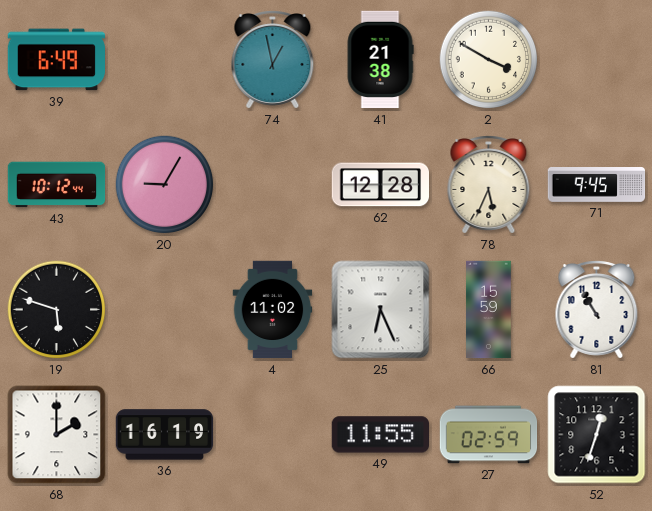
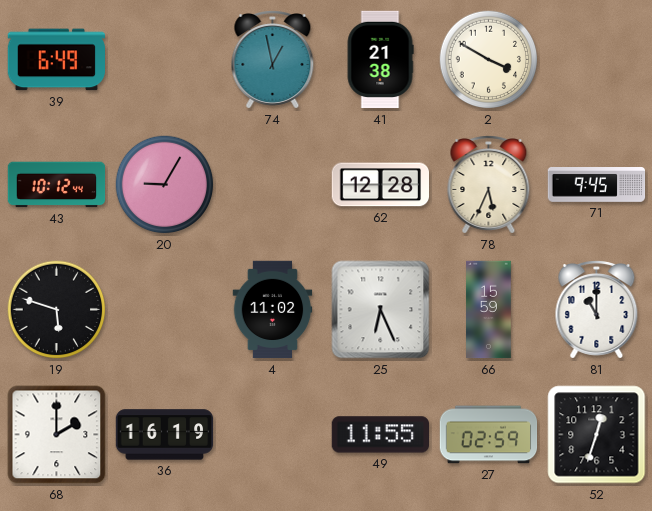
81: 10:55 -> 11:00 (597, 310)
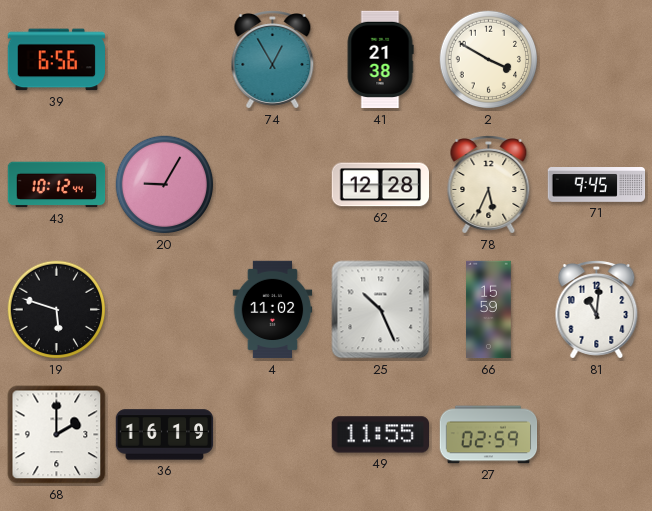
39: 6:49 -> 6:56 (56, 60)
74: 12:58 -> 12:55 (273, 60)
25: 6:26 -> 10:26 (381, 310)
81: 11:00 -> 11:01 (597, 310)
52: 12:33 -> none (597, 435)
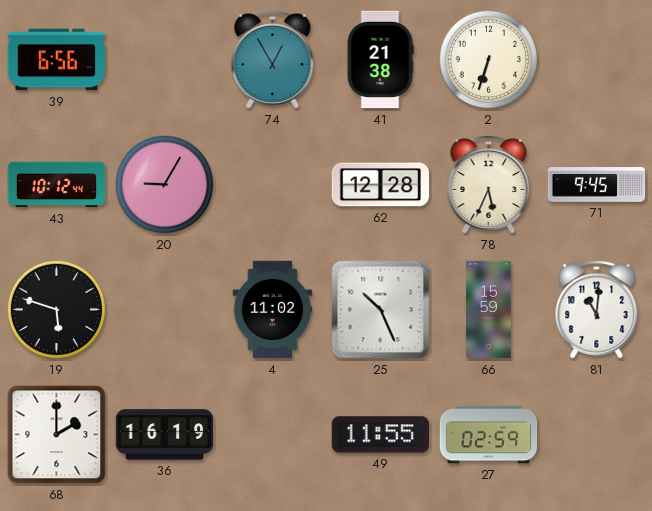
2: 3:50 -> 6:33 (489, 60)
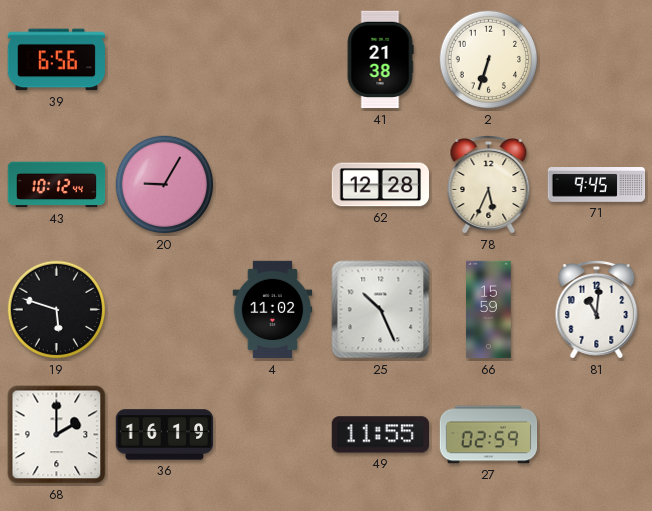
74: 12:55 -> none (273, 60)
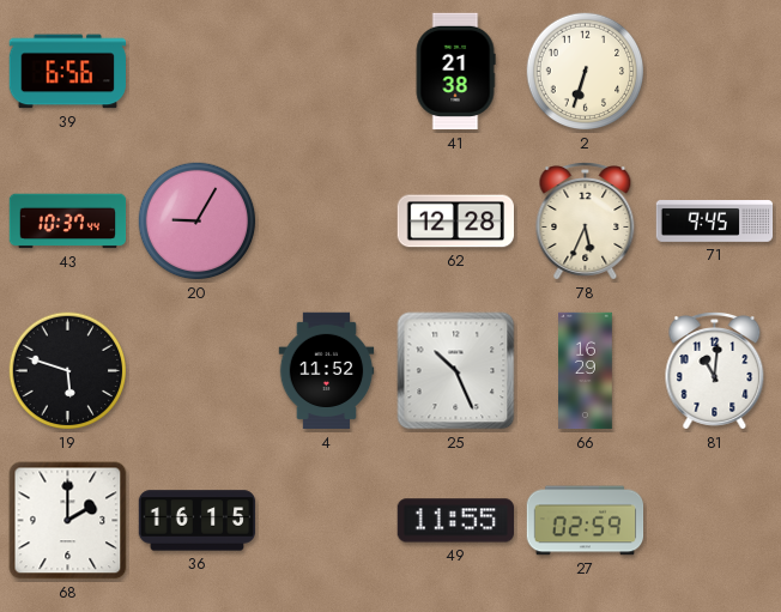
43: 10:12 -> 10:37 (68, 222)
4: 11:02 -> 11:52 (327, 371)
66: 15:59 -> 16:29 (586, 371)
36: 16:19 -> 16:15 (198, 521)
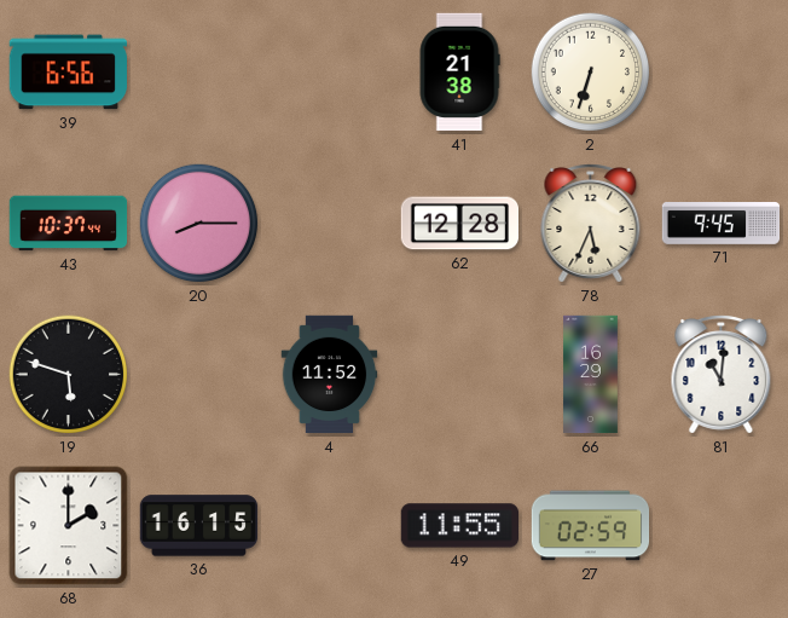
20: 9:05 -> 8:15 (199, 224)
25: 10:26 -> none (456, 371)
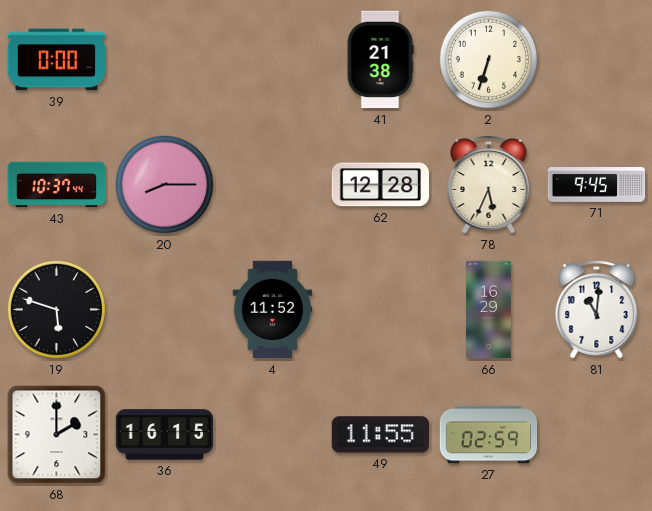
39: 6:56 -> 0:00 (56, 60)
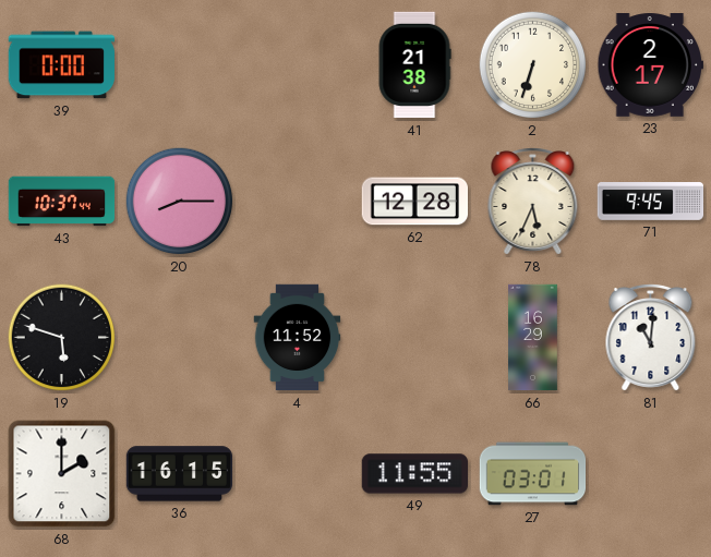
23: none -> 2:17 (650, 65)
27: 02:59 -> 03:01 (533, 474)
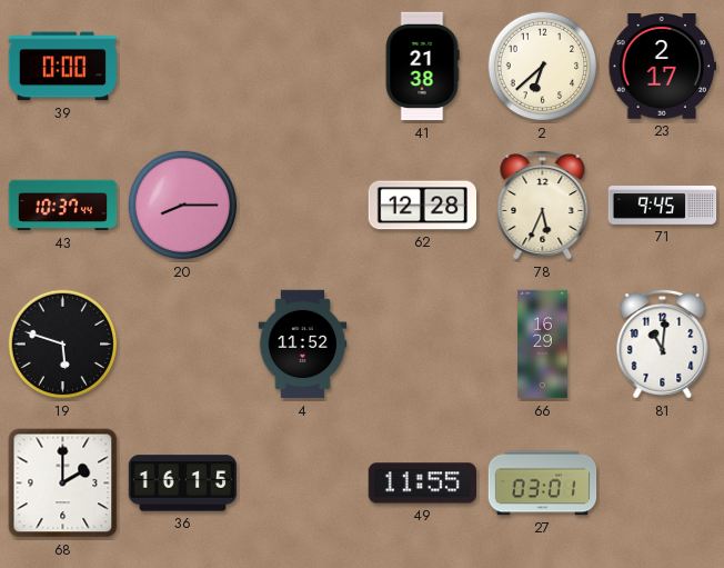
2: 6:33 -> 6:38 (543, 67)
